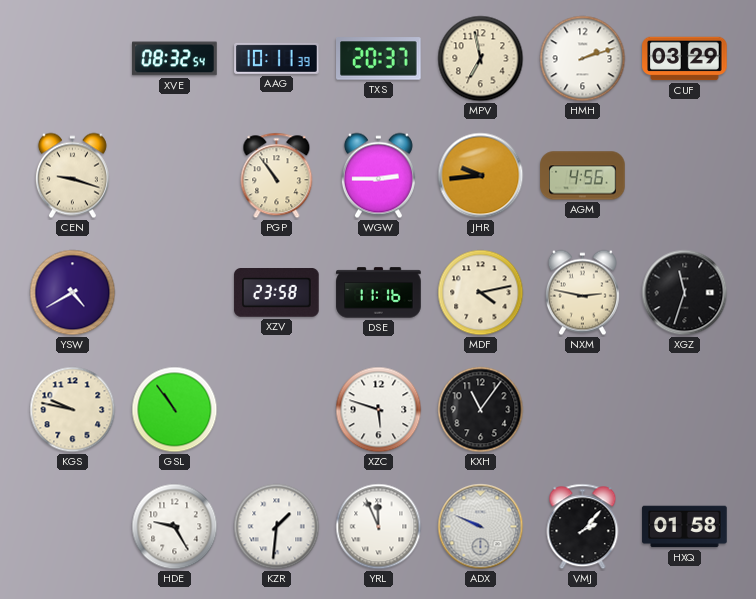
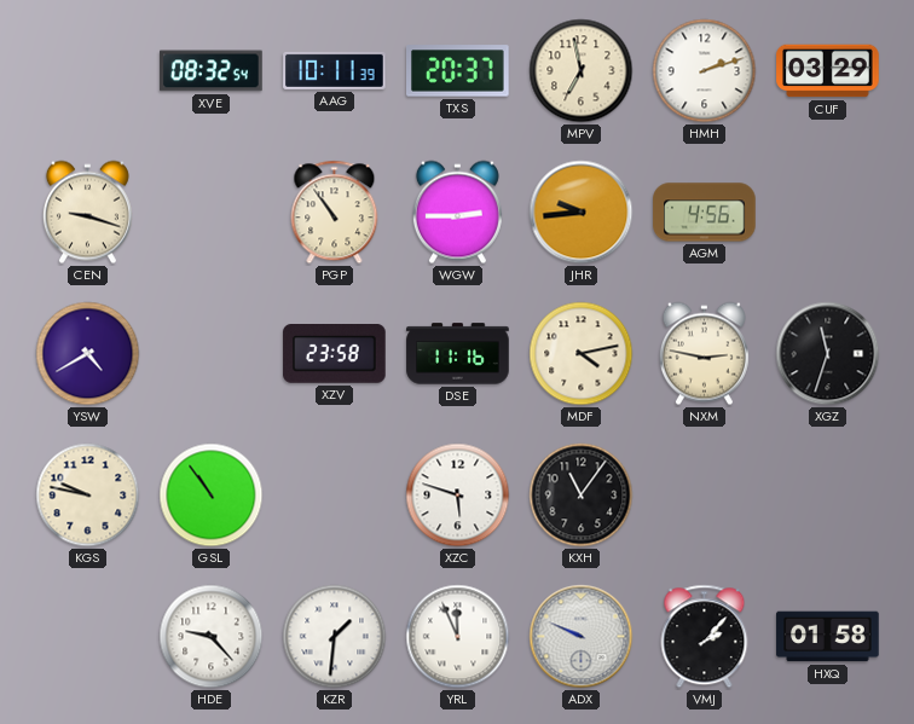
HDE: 9:25 -> 9:23 (212, 637)
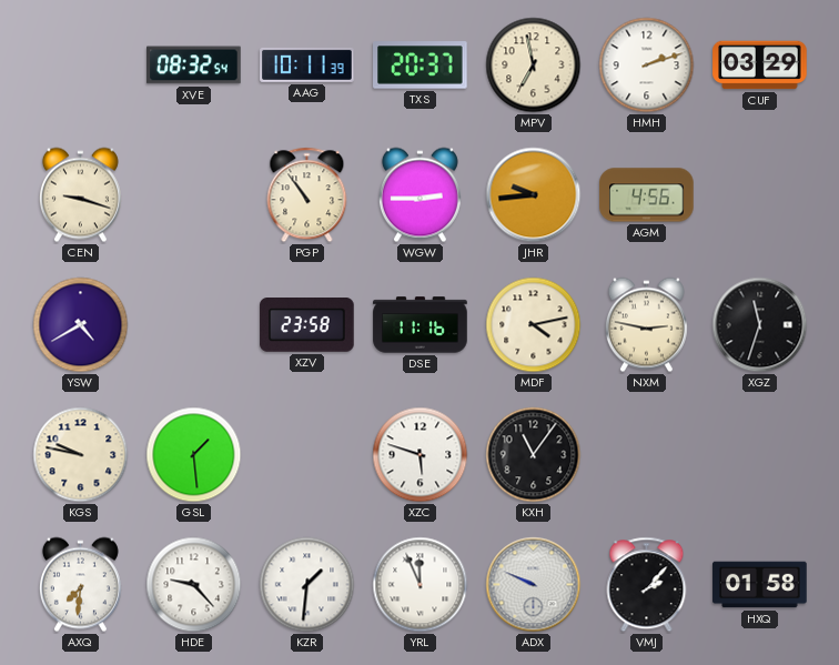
GSL: 10:54 -> 1:29 (194, 455)
AXQ: none -> 7:31 (80, 585)
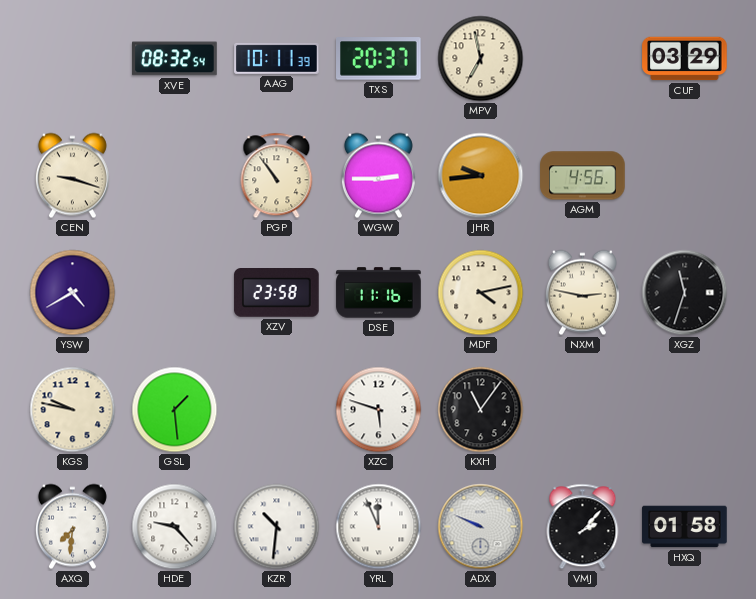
HMH: 2:12 -> none (647, 66)
KZR: 1:31 -> 10:31 (277, 527)
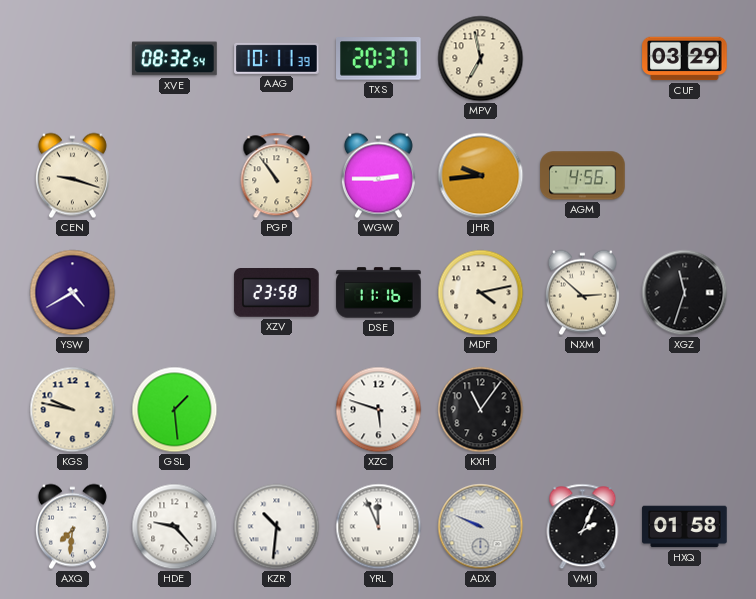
NXM: 2:47 -> 2:52 (582, 293)
VMJ: 2:07 -> 2:04 (583, 527)
